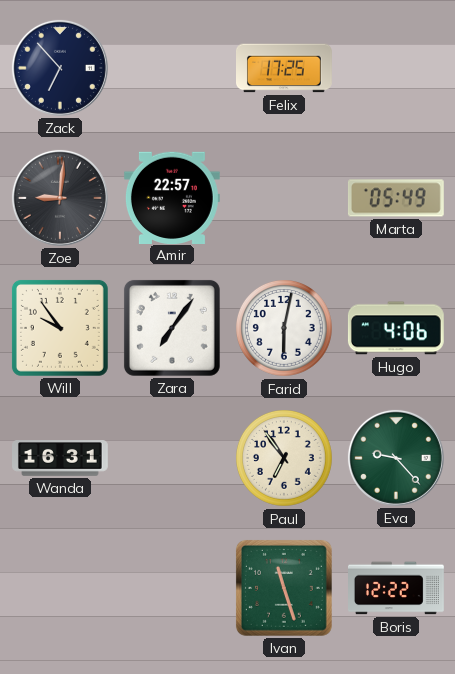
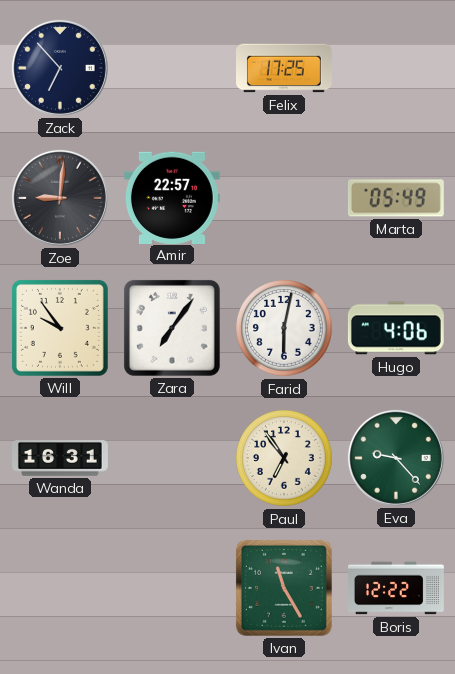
Ivan: 11:27 -> 11:25 (284, 588)
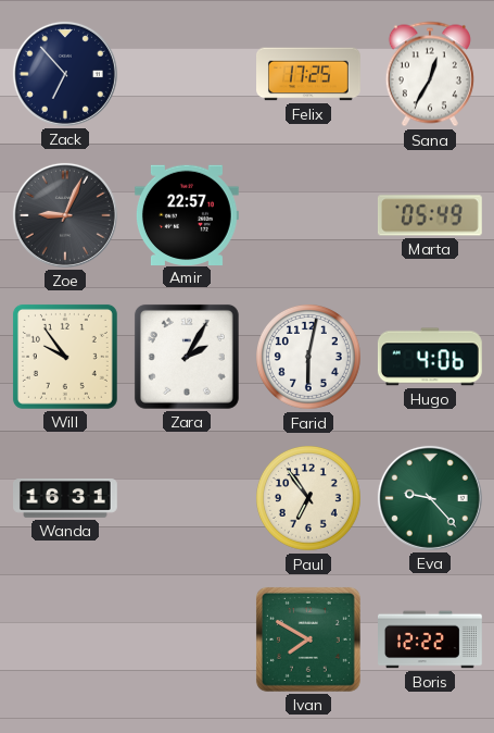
Sana: none -> 12:35 (430, 74)
Zoe: 9:01 -> 9:04 (65, 215)
Zara: 7:06 -> 2:05 (187, 357)
Ivan: 11:25 -> 7:50 (308, 639)
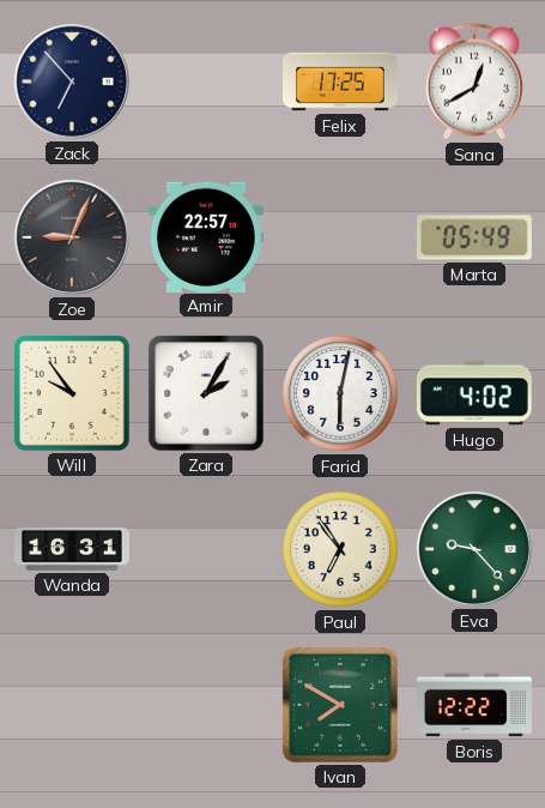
Sana: 12:35 -> 12:40 (474, 82)
Hugo: 4:06 -> 4:02 (474, 393)
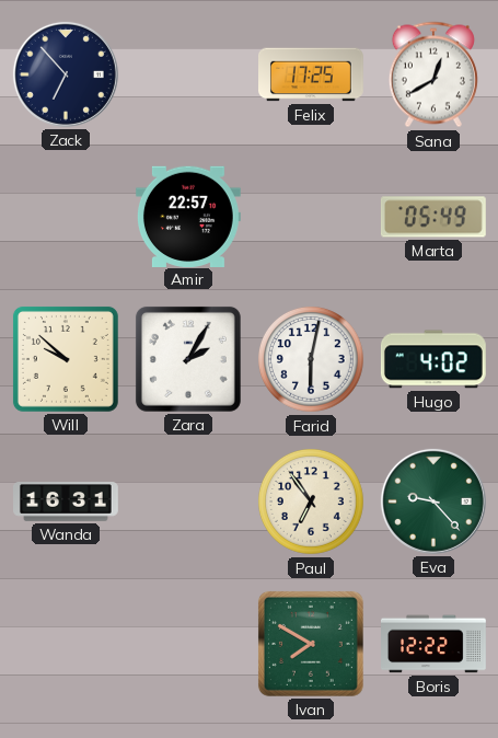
Zoe: 9:04 -> none (72, 237)
Will: 9:54 -> 9:52 (66, 359)
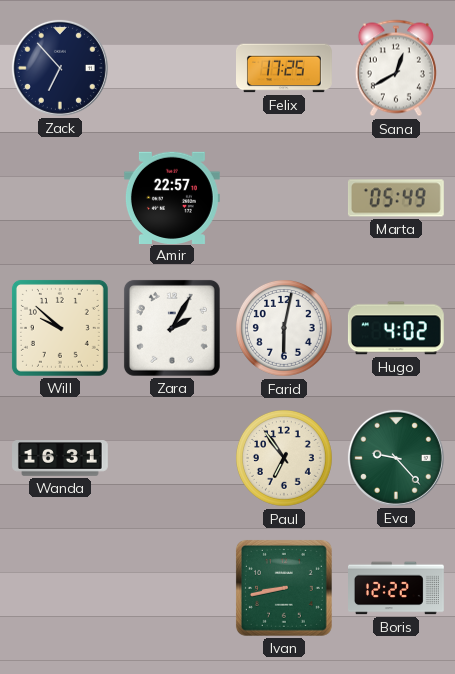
Ivan: 7:50 -> 8:43 (284, 588)
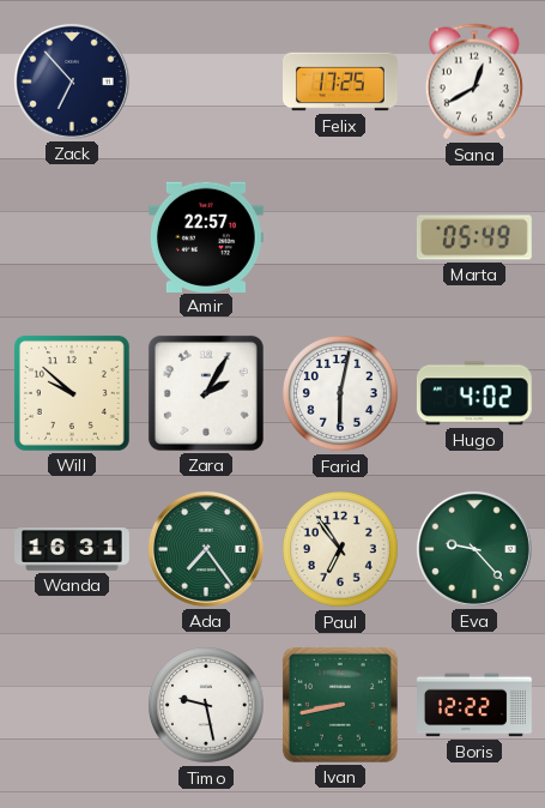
Ada: none -> 7:24 (206, 549)
Timo: none -> 9:28 (207, 706)
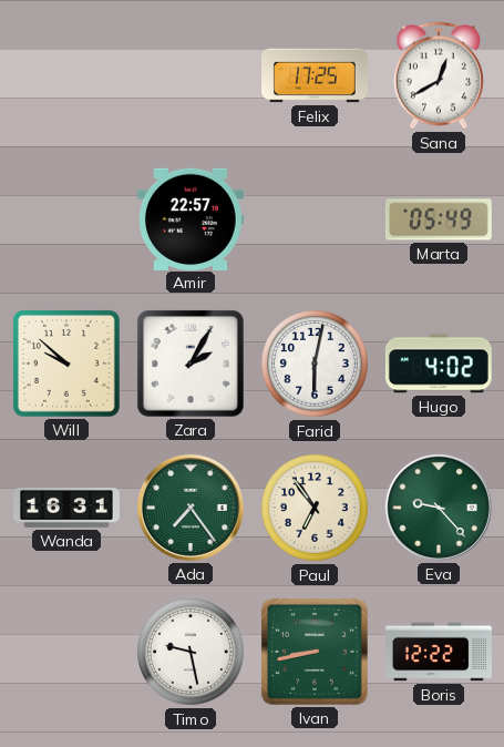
Zack: 6:53 -> none (72, 82)
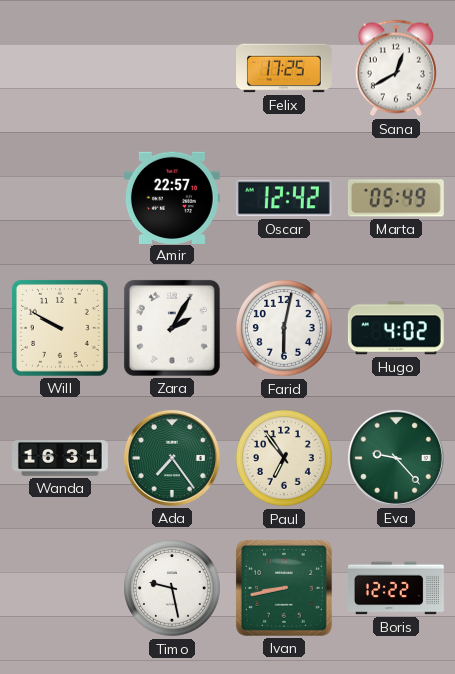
Oscar: none -> 12:42 (284, 198)
Will: 9:52 -> 9:50 (60, 328)
